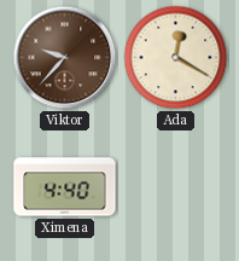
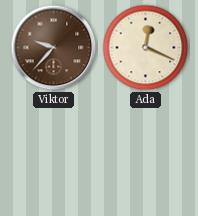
Ada: 12:20 -> 12:19 (146, 48)
Ximena: 4:40 -> none (65, 187)
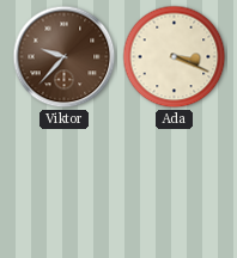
Ada: 12:19 -> 3:19 (175, 57)
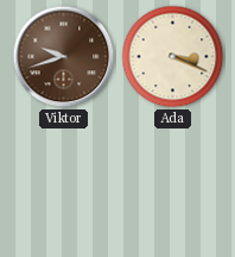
Viktor: 9:37 -> 9:42 (64, 57)
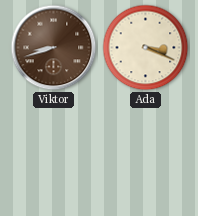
Viktor: 9:42 -> 8:42 (54, 48)
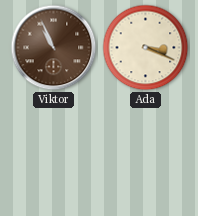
Viktor: 8:42 -> 10:56 (54, 48)
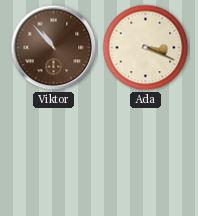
Viktor: 10:56 -> 10:53 (54, 48)
